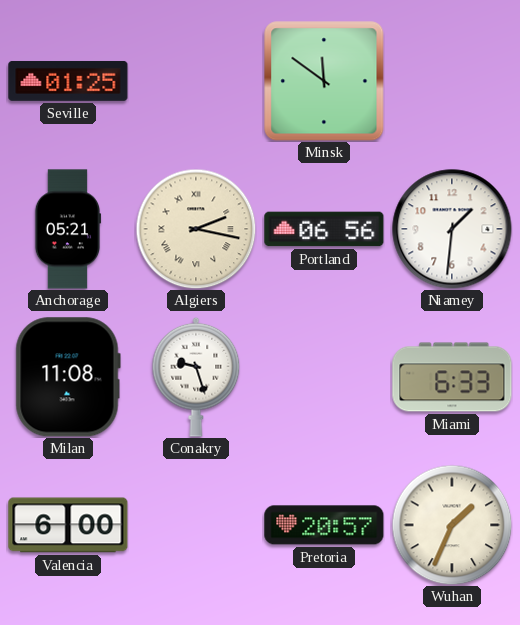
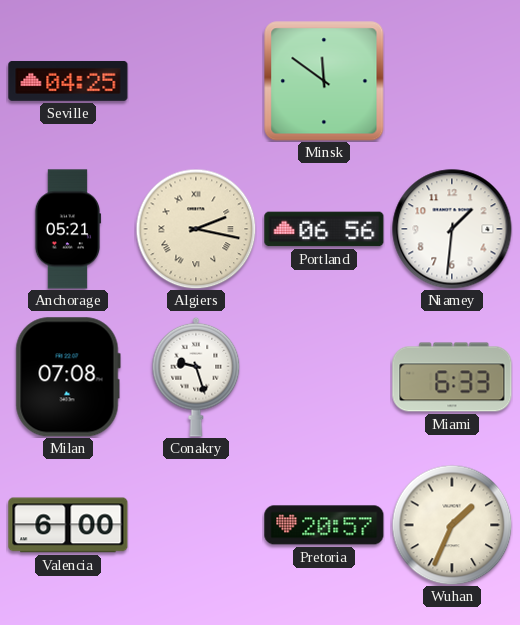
Seville: 01:25 -> 04:25 (68, 81)
Milan: 11:08 -> 07:08 (68, 377)
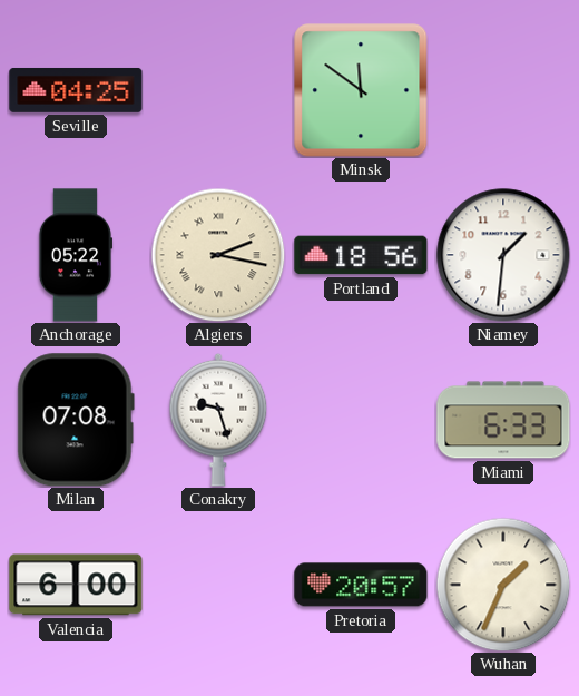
Anchorage: 05:21 -> 05:22 (76, 255)
Portland: 06:56 -> 18:56 (361, 255)
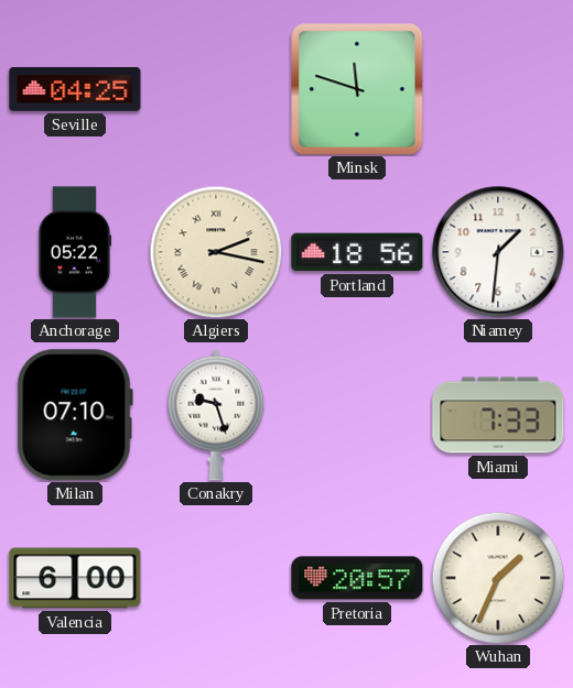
Minsk: 11:51 -> 11:48 (357, 89)
Milan: 07:08 -> 07:10 (75, 415)
Miami: 6:33 -> 7:33 (498, 415)
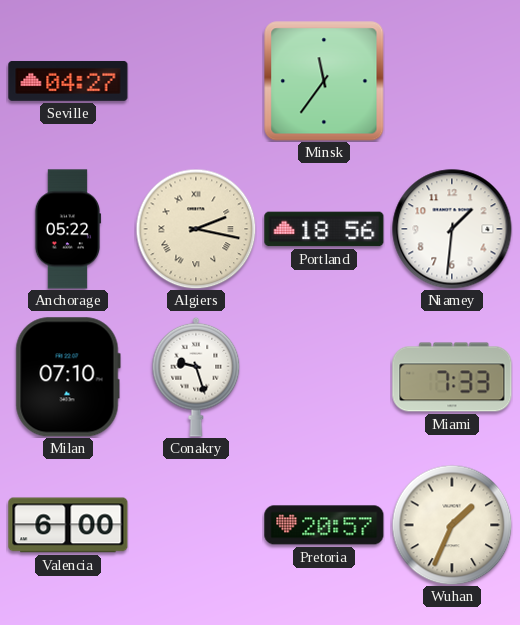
Seville: 04:25 -> 04:27 (68, 81)
Minsk: 11:48 -> 11:36 (324, 81)
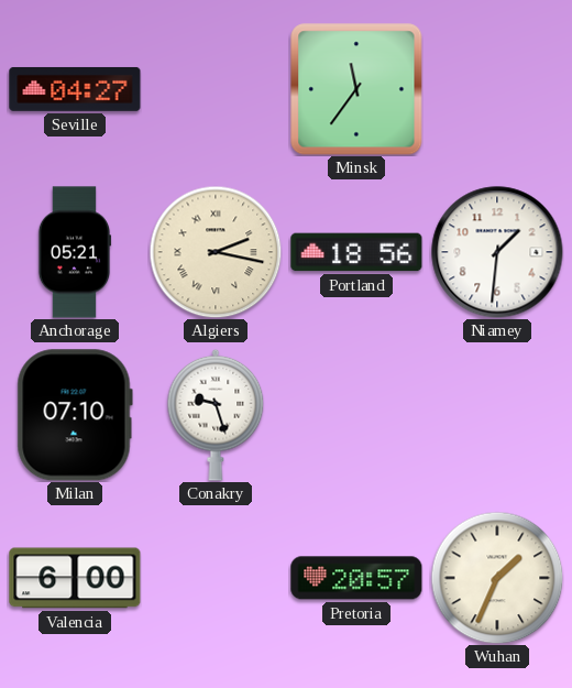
Anchorage: 05:22 -> 05:21 (75, 252)
Miami: 7:33 -> none (452, 377)
